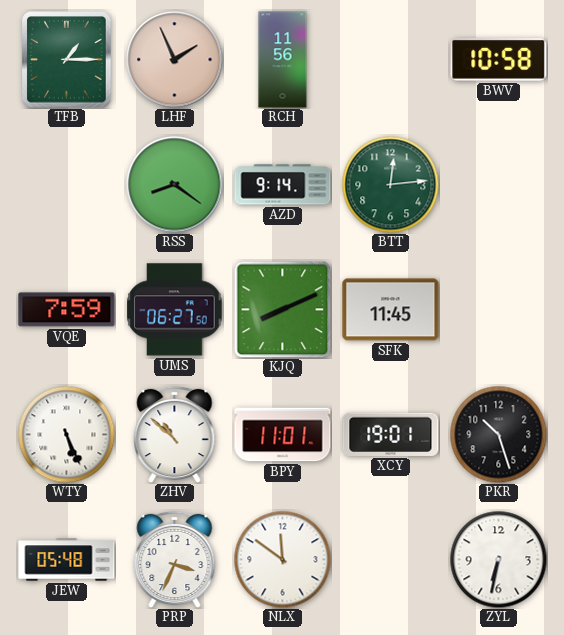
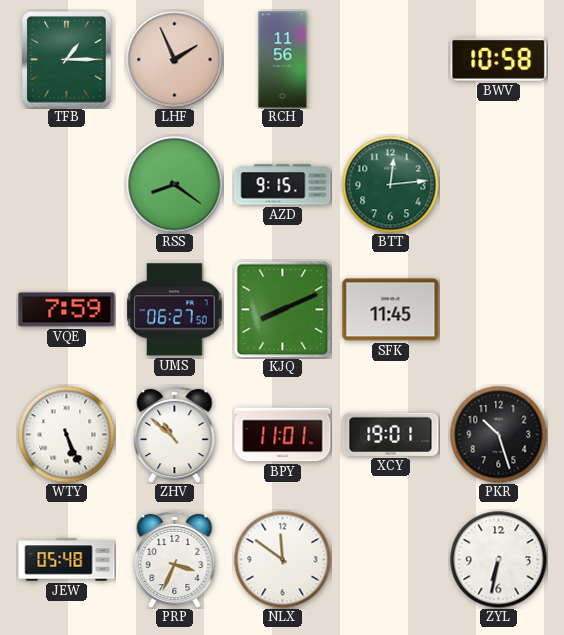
AZD: 9:14 -> 9:15 (283, 185)
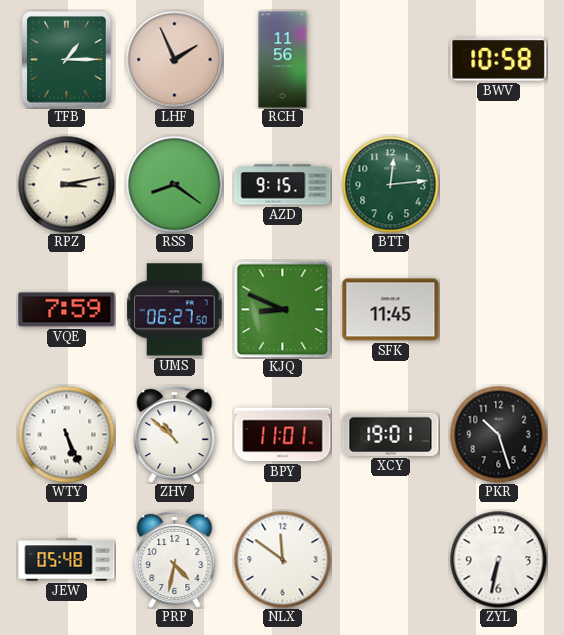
RPZ: none -> 3:13 (66, 184)
KJQ: 8:11 -> 8:49 (282, 309)
PRP: 3:34 -> 4:32 (175, 559)
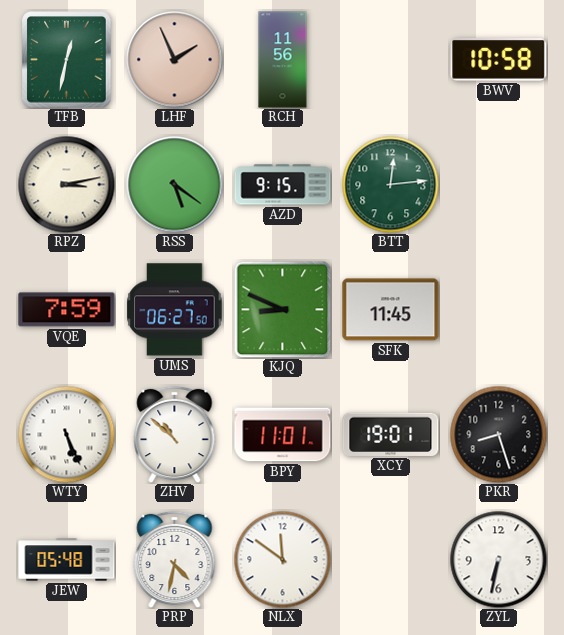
TFB: 1:15 -> 12:32 (67, 60)
RSS: 8:21 -> 5:21 (175, 185)
PKR: 10:27 -> 8:27 (498, 434)
